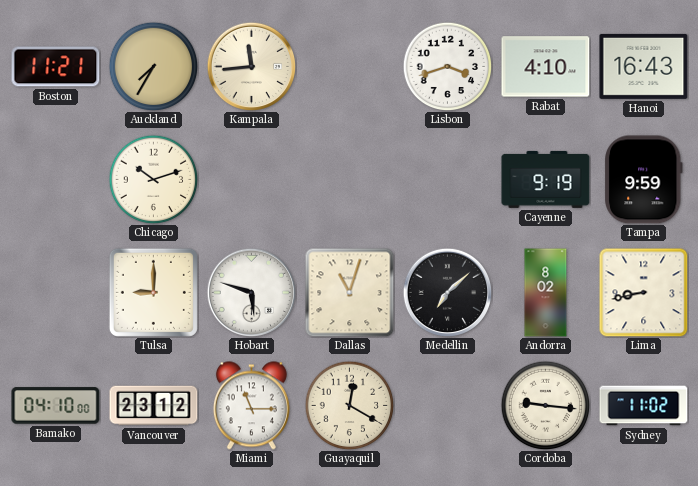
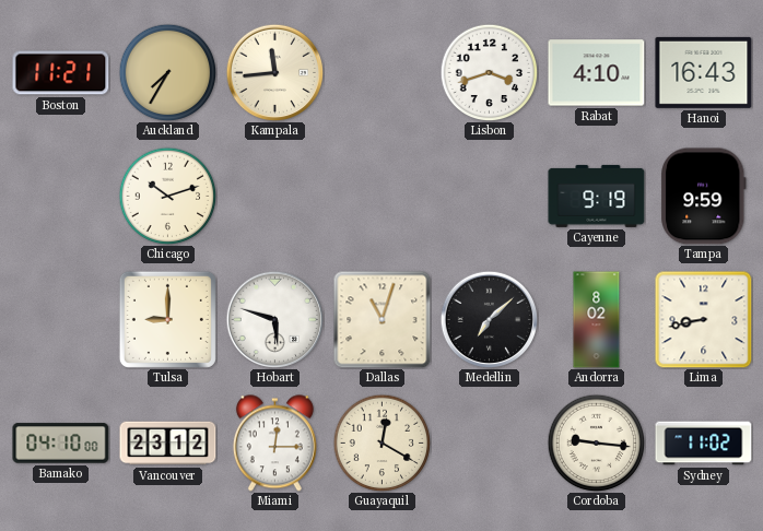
Miami: 11:15 -> 12:15 (274, 444)
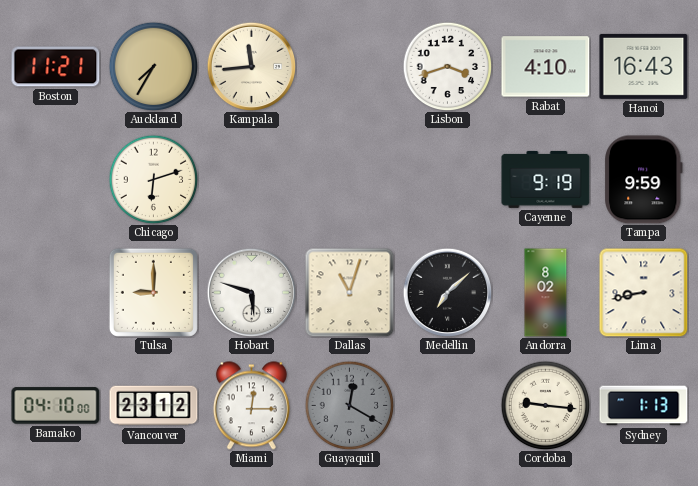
Chicago: 10:12 -> 6:12 (153, 179)
Guayaquil dial: cream -> grey (349, 405)
Sydney: 11:02 -> 1:13 (644, 406)
